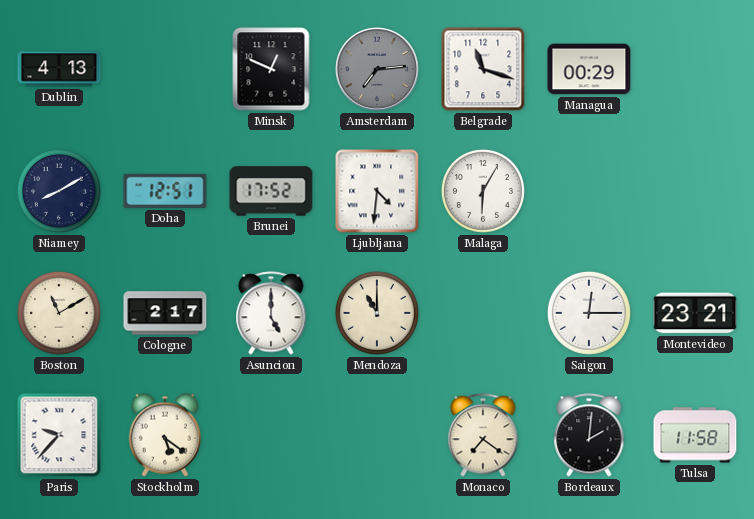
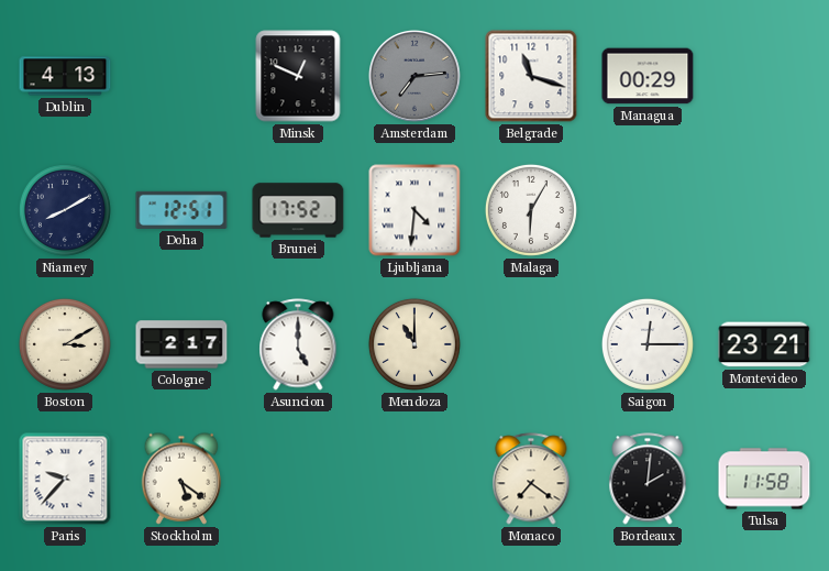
Boston: 11:10 -> 3:10 (65, 344)
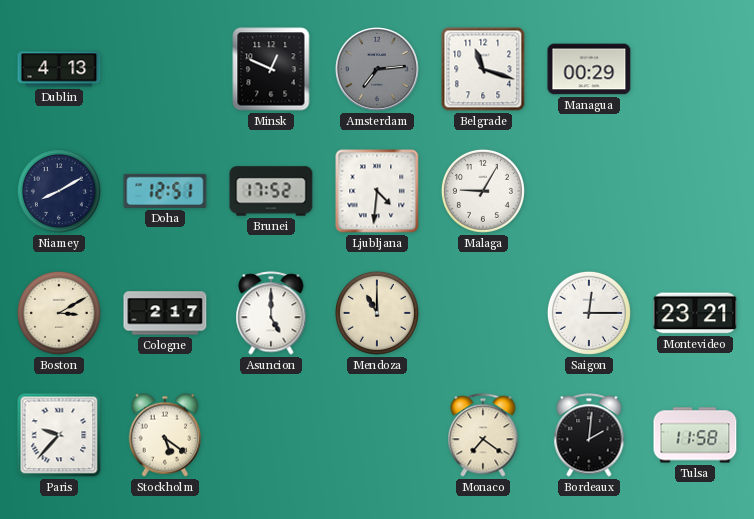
Malaga: 6:05 -> 9:05 (483, 191)
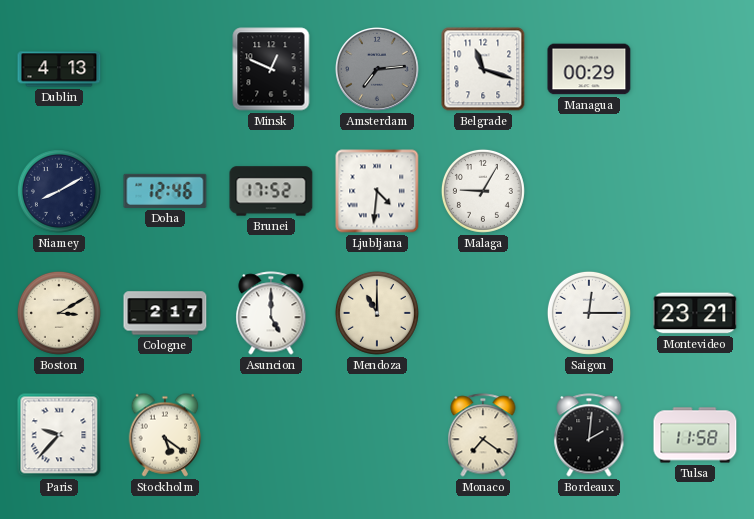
Doha: 12:51 -> 12:46 (165, 191)
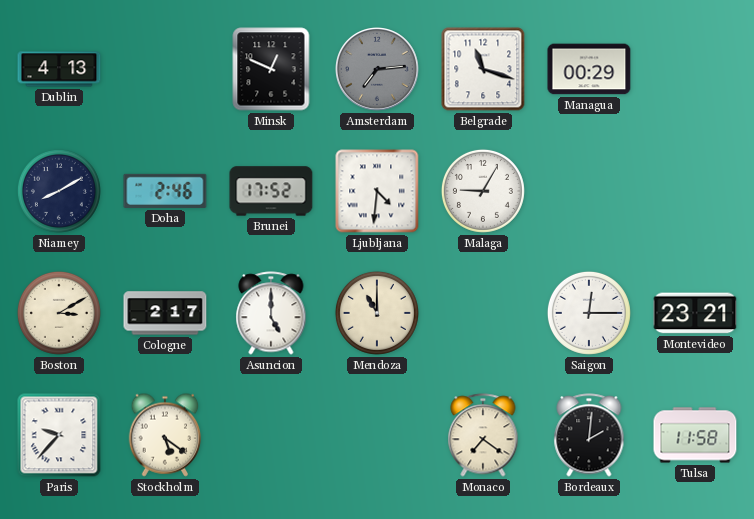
Doha: 12:46 -> 2:46 (165, 191)
